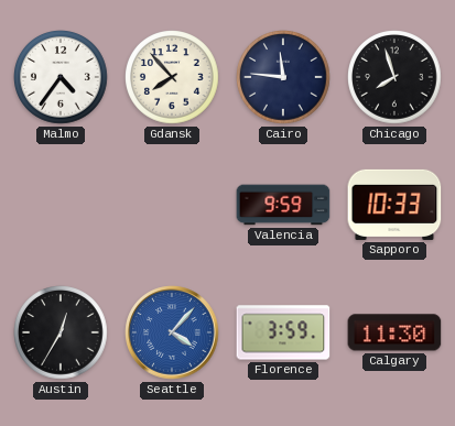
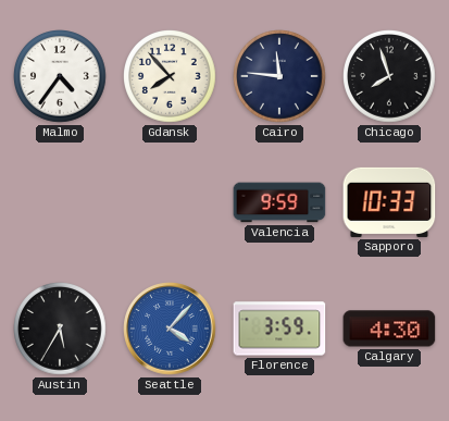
Austin: 12:35 -> 5:35 (61, 330)
Calgary: 11:30 -> 4:30 (389, 329)
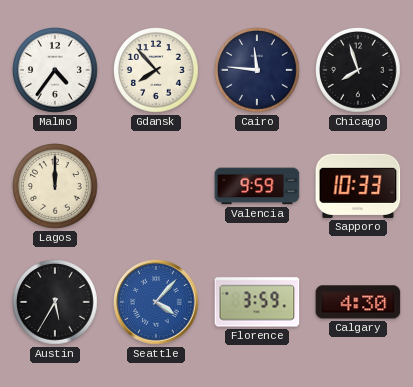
Lagos: none -> 12:00 (56, 187)
